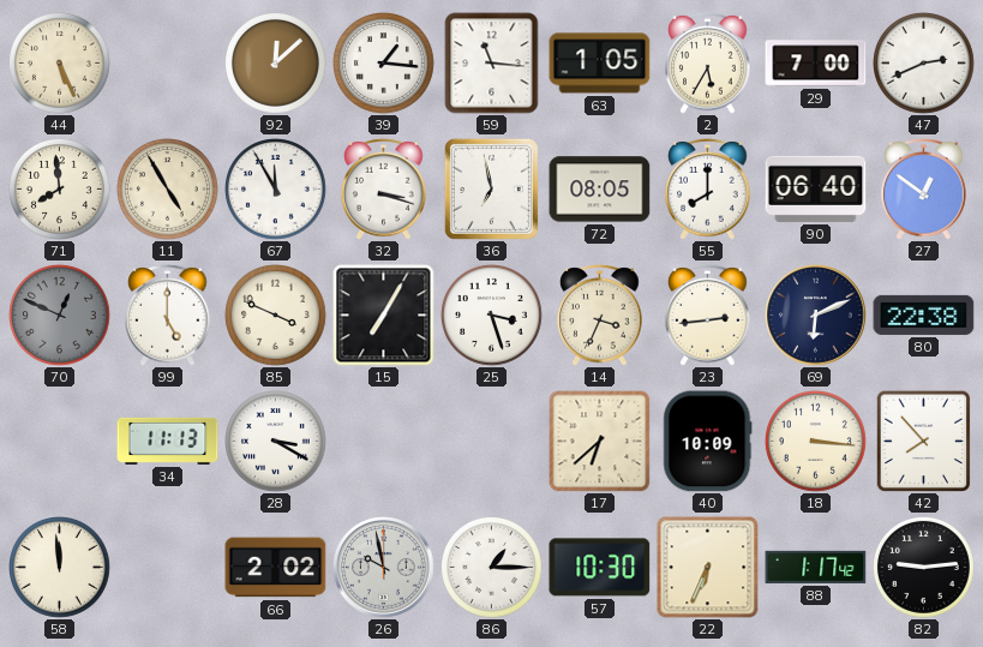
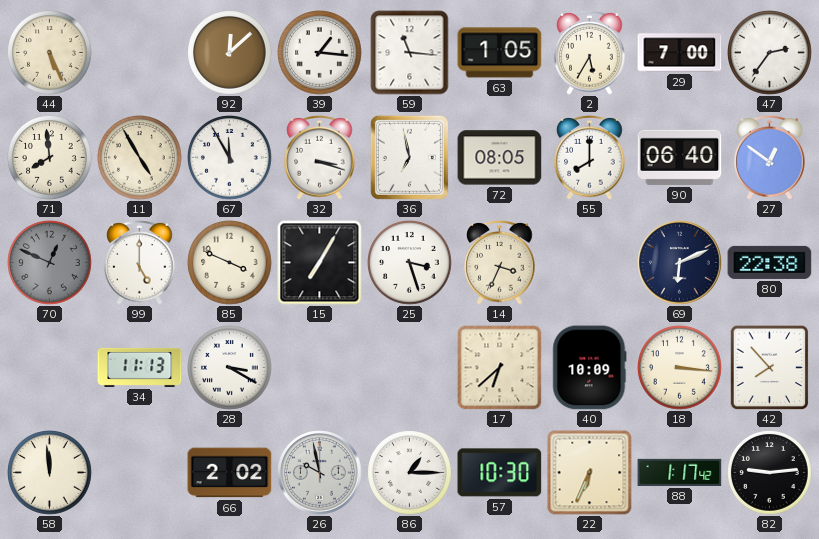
47: 2:41 -> 2:36 (770, 53)
23: 2:44 -> none (708, 316)
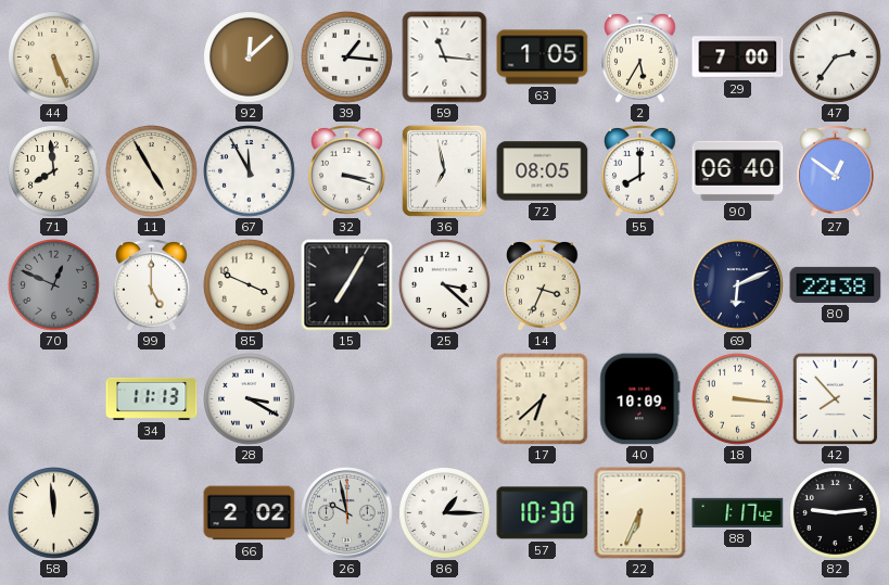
25: 3:27 -> 3:22 (445, 285)
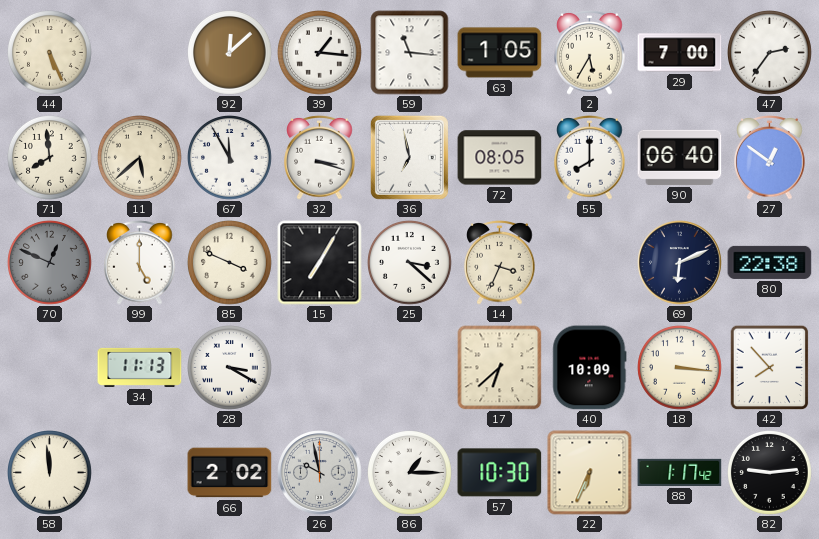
11: 4:55 -> 5:38 (140, 158)
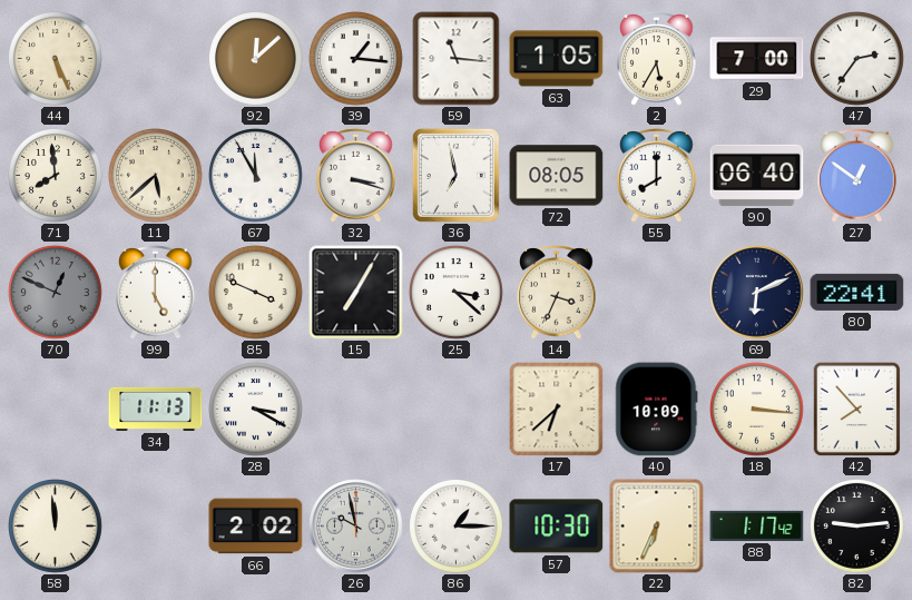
80: 22:38 -> 22:41 (857, 292)
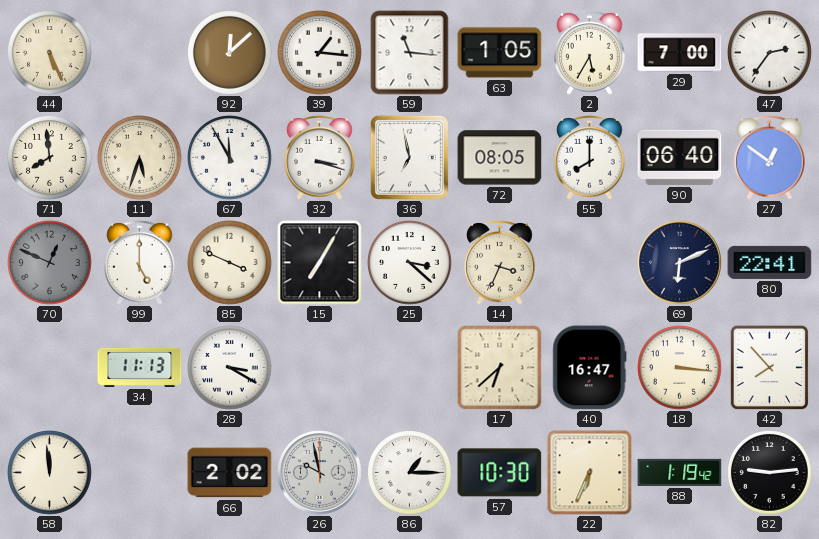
11: 5:38 -> 5:33 (140, 158)
40: 10:09 -> 16:47 (590, 368)
88: 1:17 -> 1:19 (680, 472)
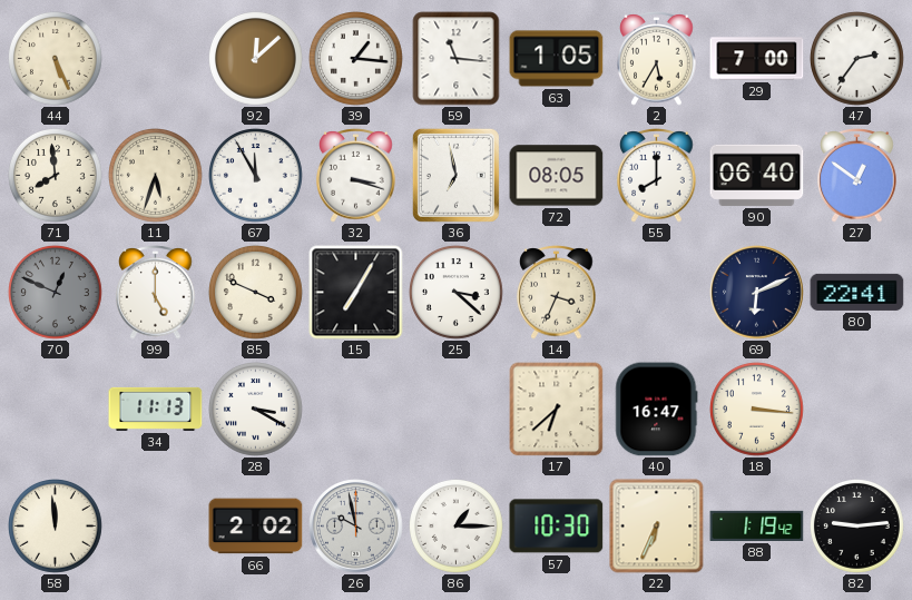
42: 7:53 -> none (770, 367)
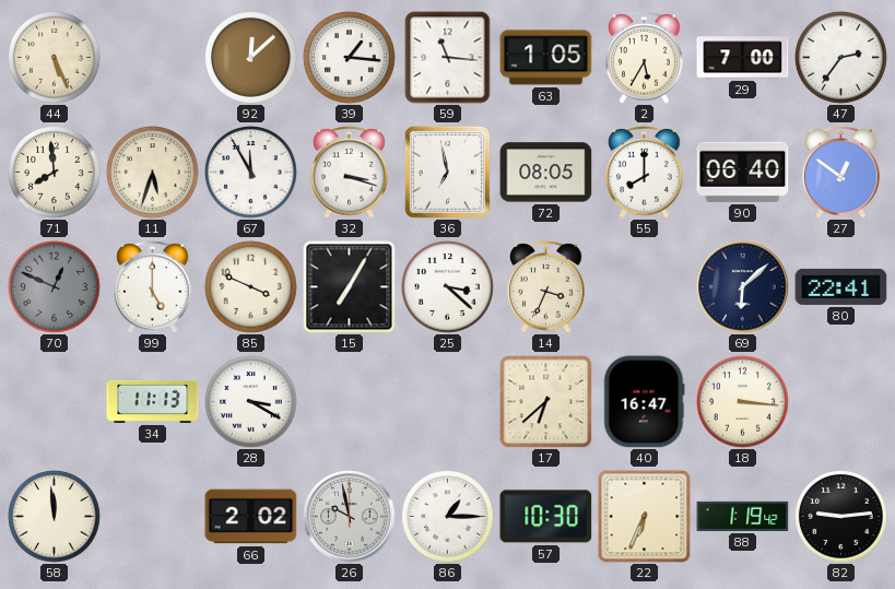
69: 6:11 -> 6:08 (743, 287)
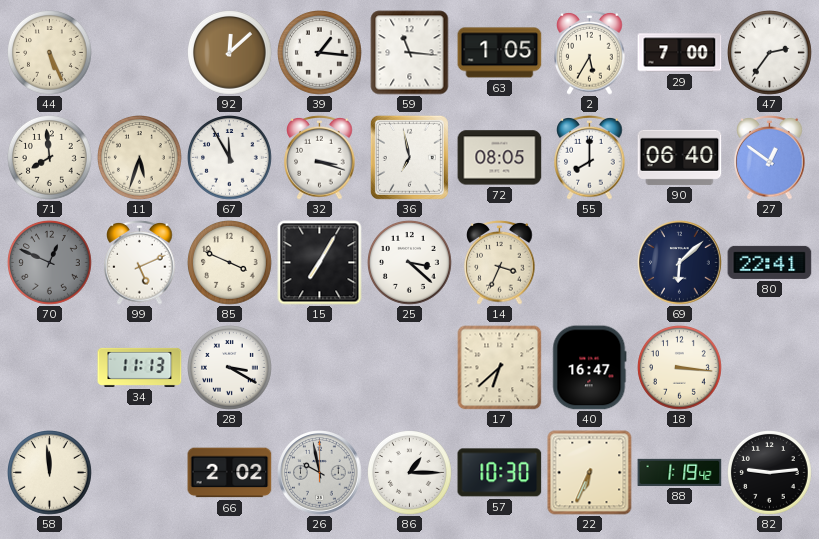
99: 5:00 -> 5:11 (140, 263)
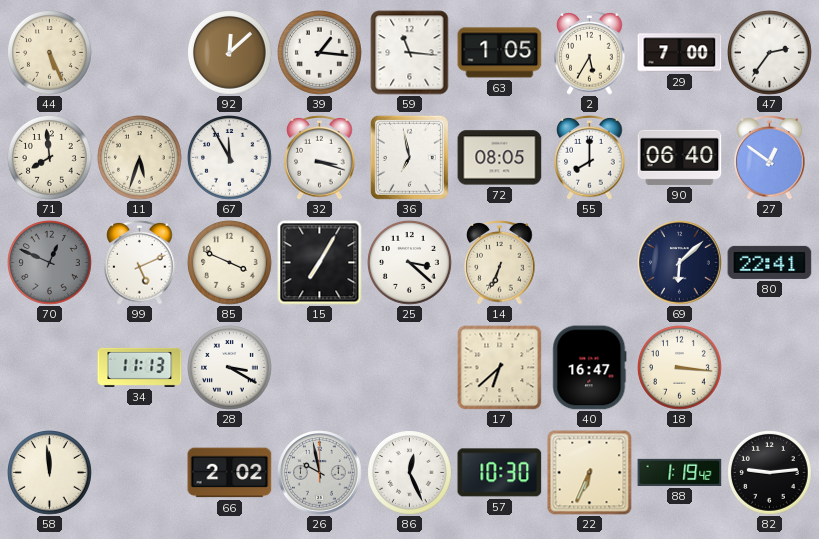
14: 3:34 -> 6:34 (500, 263)
86: 1:15 -> 12:26 (410, 473)
